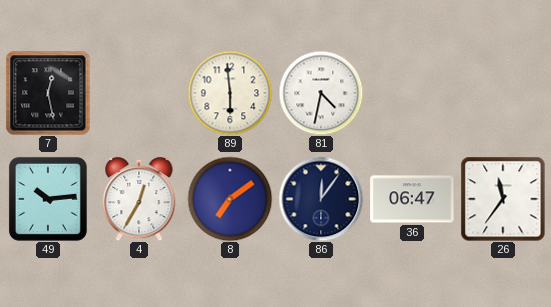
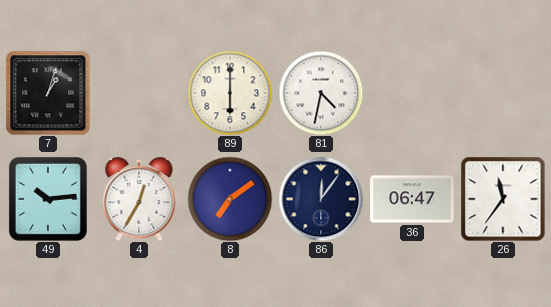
7: 12:28 -> 1:03 (48, 93)
89: 5:59 -> 6:00 (230, 93)
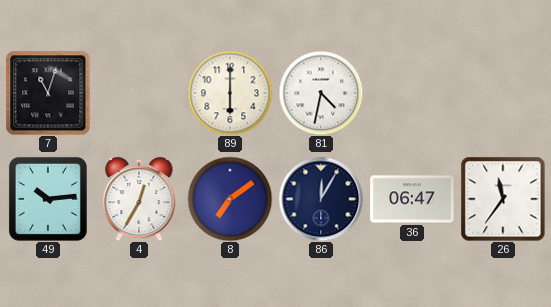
7: 1:03 -> 11:03 (48, 93)
86: 12:06 -> 12:05 (321, 199)
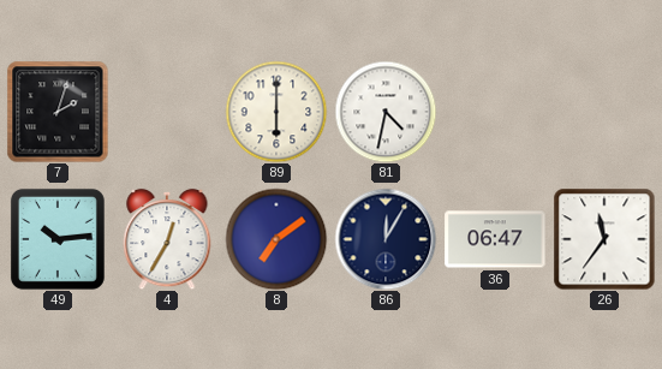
7: 11:03 -> 2:03 (58, 112)
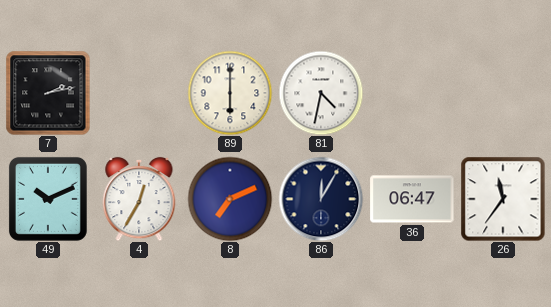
7: 2:03 -> 2:13 (48, 93)
49: 10:14 -> 10:11 (48, 199)
8: 7:09 -> 7:11 (230, 199)
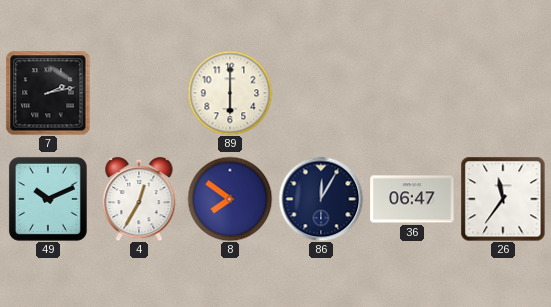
81: 4:32 -> none (321, 93)
8: 7:11 -> 7:51 (230, 199)
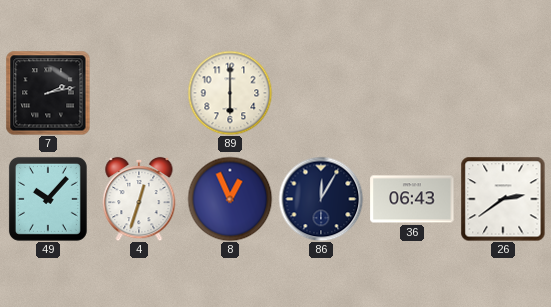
49: 10:11 -> 10:07 (48, 199)
4: 12:35 -> 12:33 (139, 199)
8: 7:51 -> 12:56 (230, 199)
36: 06:47 -> 06:43 (412, 199)
26: 11:36 -> 2:39 (503, 199)
